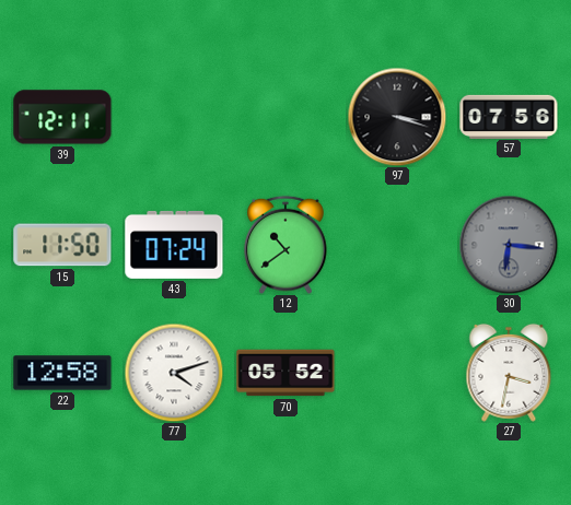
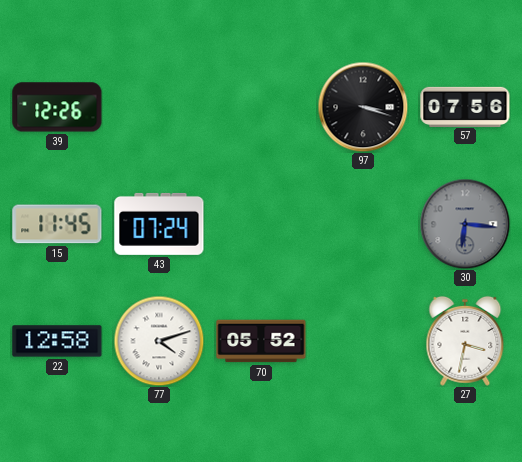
39: 12:11 -> 12:26 (57, 107)
15: 11:50 -> 11:45 (57, 224)
12: 10:39 -> none (285, 245)
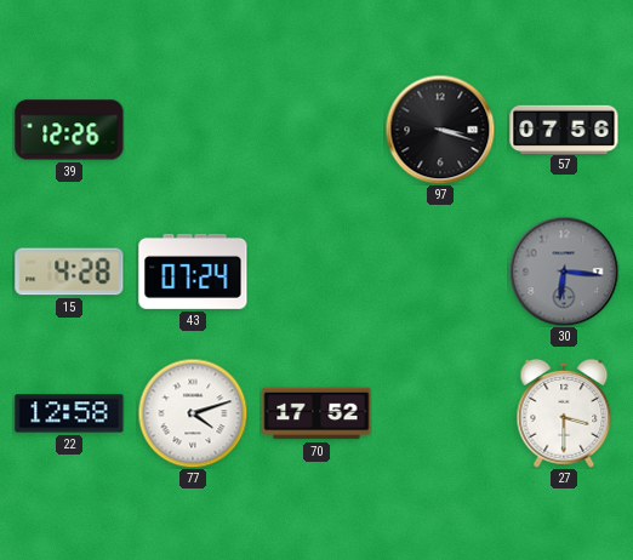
15: 11:45 -> 4:28 (69, 272)
70: 05:52 -> 17:52 (316, 413)
27: 3:32 -> 3:30 (564, 413)
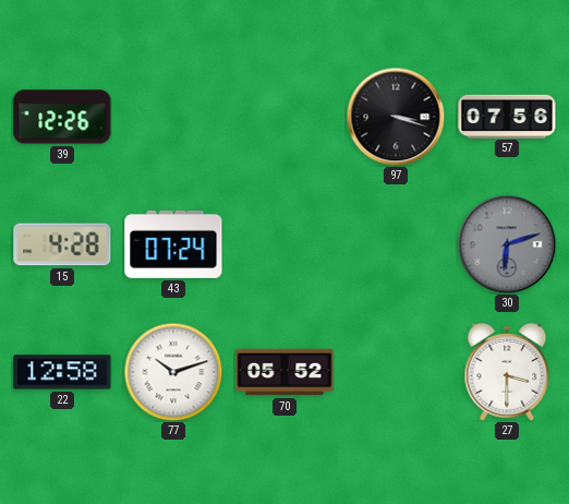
30: 6:16 -> 6:12 (507, 244)
77: 4:12 -> 10:12 (173, 372)
70: 17:52 -> 05:52 (284, 372)
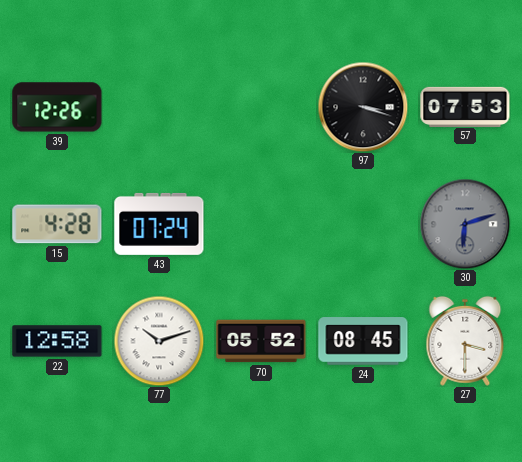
57: 07:56 -> 07:53 (465, 106)
24: none -> 08:45 (363, 341)
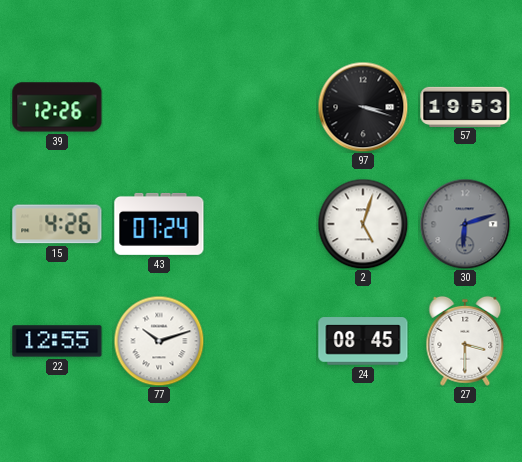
57: 07:53 -> 19:53 (465, 106)
15: 4:28 -> 4:26 (57, 224)
2: none -> 5:03 (363, 224)
22: 12:58 -> 12:55 (57, 341)
70: 05:52 -> none (261, 341)
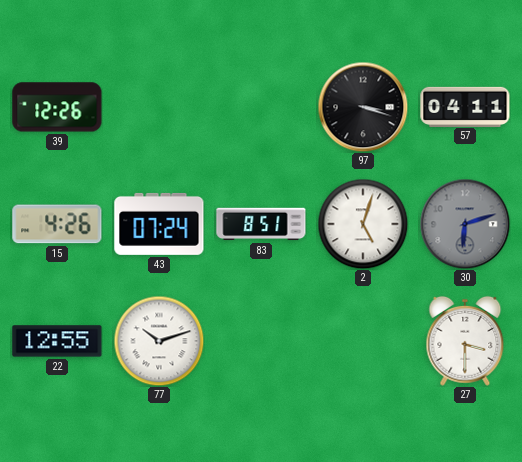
57: 19:53 -> 04:11 (465, 106)
83: none -> 8:51 (261, 224)
24: 08:45 -> none (363, 341)
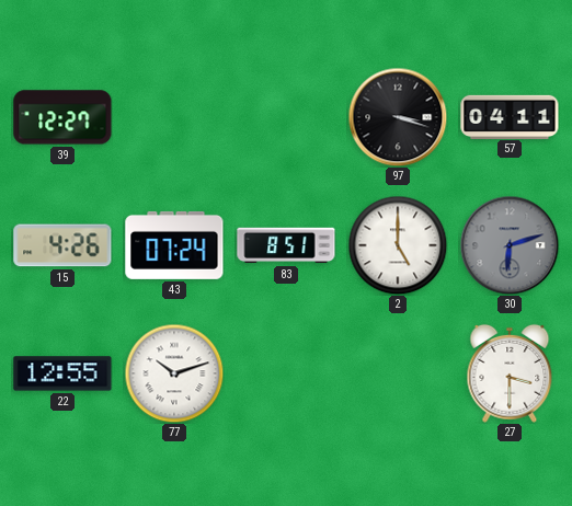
39: 12:26 -> 12:27 (62, 117)
2: 5:03 -> 5:00 (398, 245)
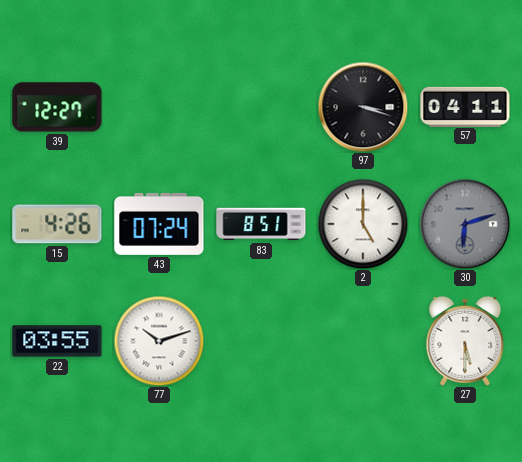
22: 12:55 -> 03:55 (57, 341)
27: 3:30 -> 5:30 (465, 341)
